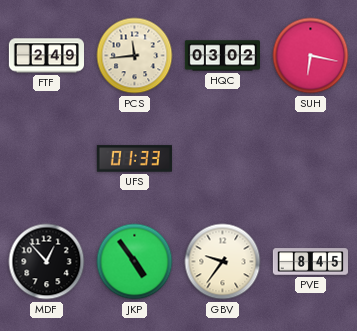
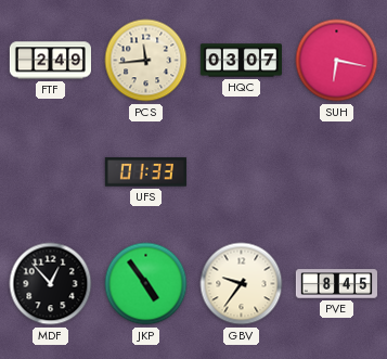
HQC: 03:02 -> 03:07 (241, 61)
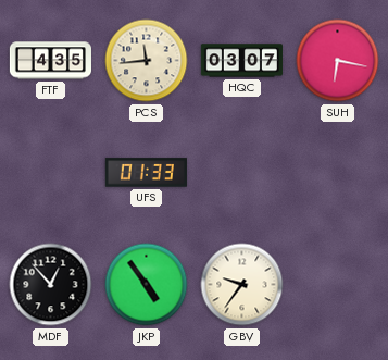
FTF: 2:49 -> 4:35 (50, 61)
PVE: 8:45 -> none (336, 284)
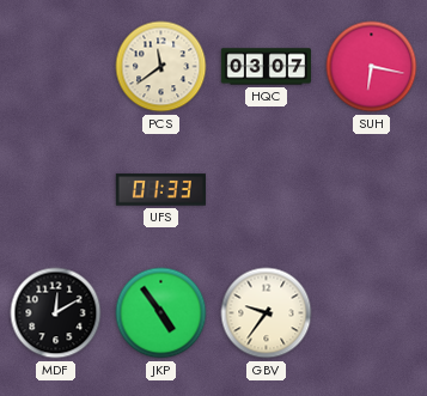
FTF: 4:35 -> none (50, 61)
PCS: 11:44 -> 11:39 (161, 67)
MDF: 12:53 -> 12:10 (56, 313)
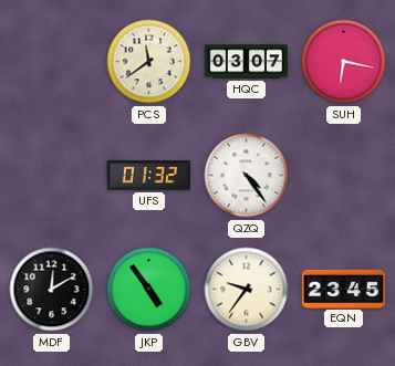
UFS: 01:33 -> 01:32 (148, 176)
QZQ: none -> 4:24 (247, 176)
EQN: none -> 23:45 (343, 289)
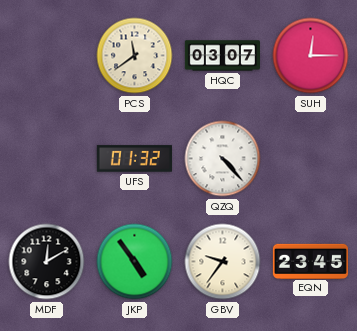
SUH: 6:17 -> 12:15 (311, 56)
QZQ: 4:24 -> 4:23 (223, 159)
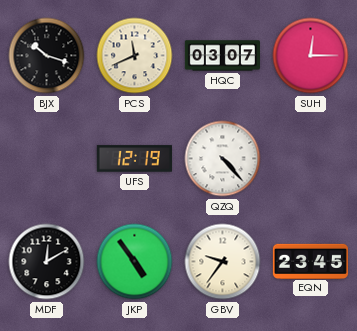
BJX: none -> 10:18 (47, 56)
PCS: 11:39 -> 11:41 (135, 56)
UFS: 01:32 -> 12:19 (134, 159)
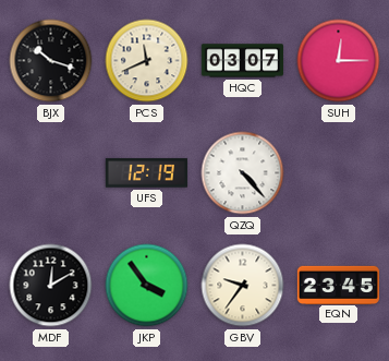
JKP: 4:54 -> 3:54 (147, 286)
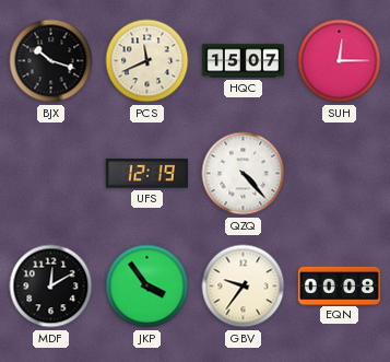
HQC: 03:07 -> 15:07 (243, 61)
EQN: 23:45 -> 00:08 (339, 285)
